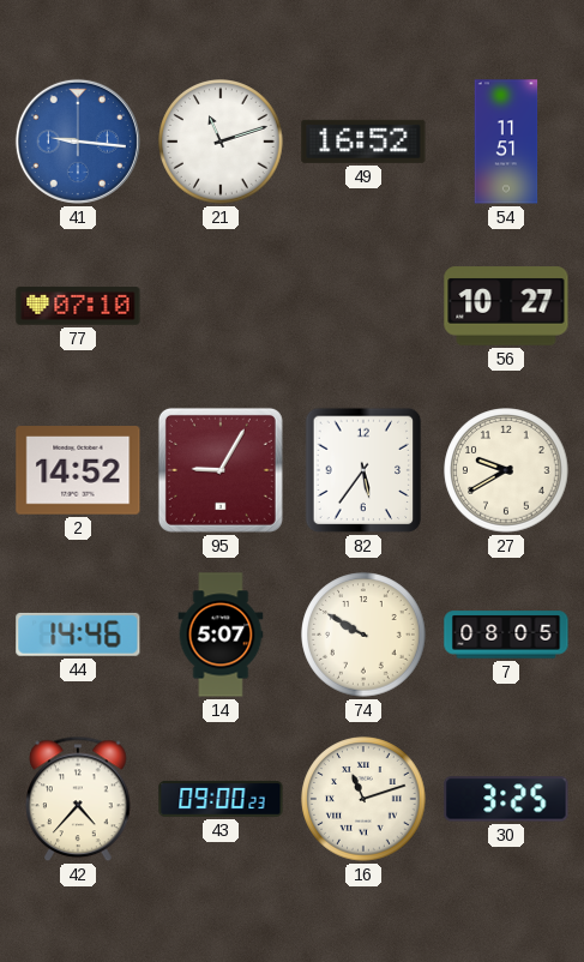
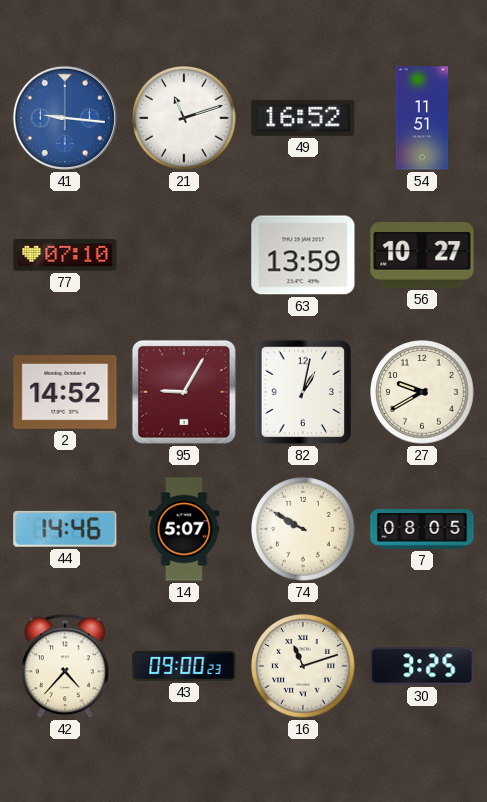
63: none -> 13:59 (303, 255)
82: 5:36 -> 1:02 (303, 392)
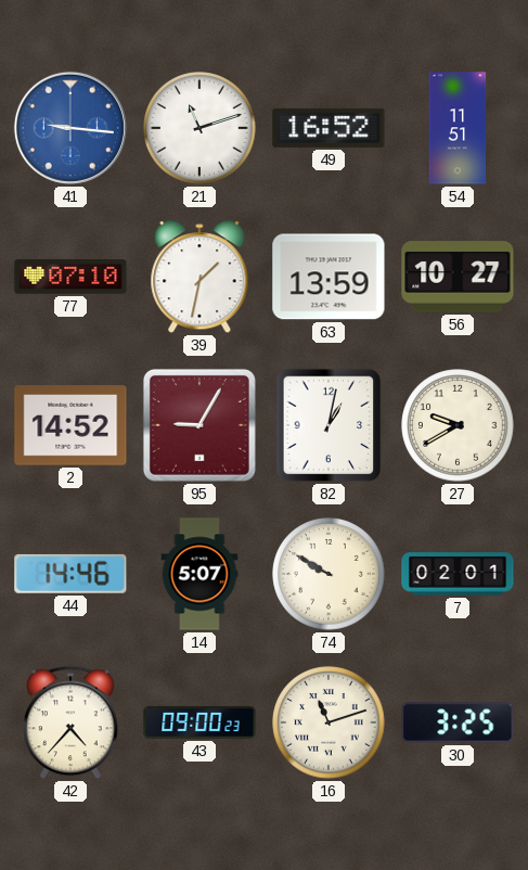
39: none -> 1:32 (199, 278)
7: 08:05 -> 02:01 (458, 574)
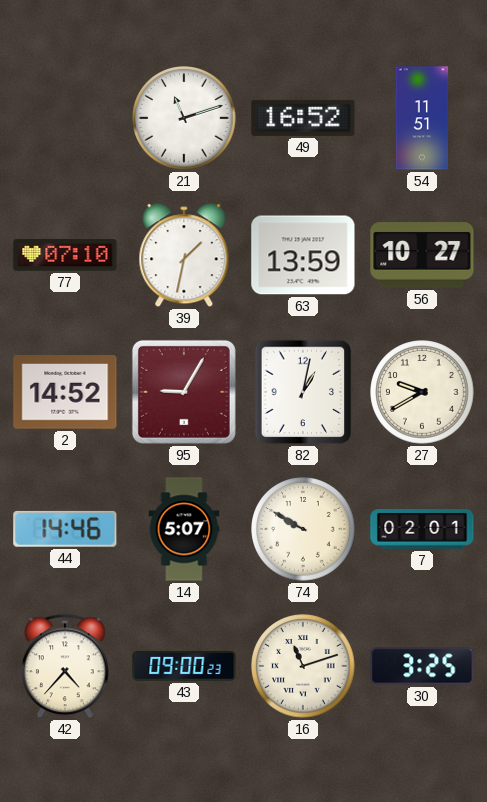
41: 9:16 -> none (70, 128)
